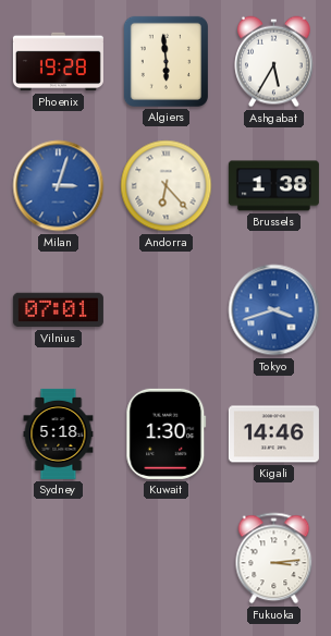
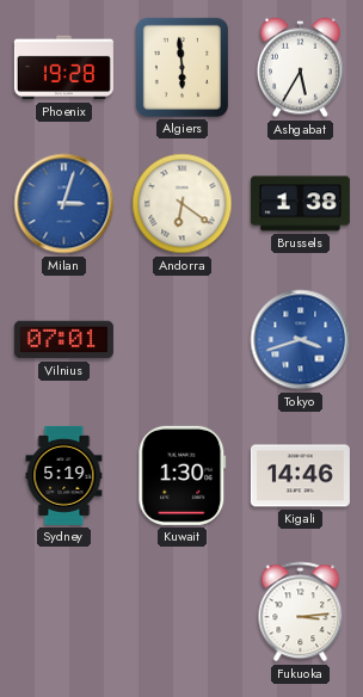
Andorra: 6:23 -> 6:21 (183, 204)
Sydney: 5:18 -> 5:19 (64, 475)
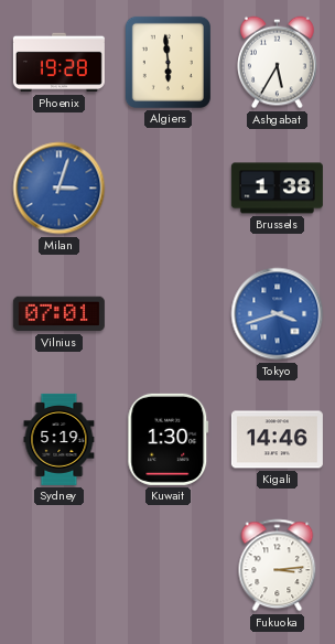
Andorra: 6:21 -> none (183, 204)
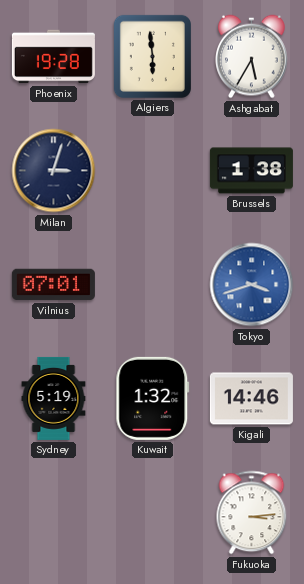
Milan dial: blue -> navy (54, 171)
Kuwait: 1:30 -> 1:32 (153, 398)
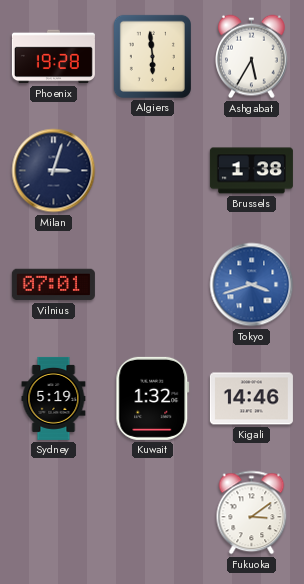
Fukuoka: 3:14 -> 3:09 (252, 513)
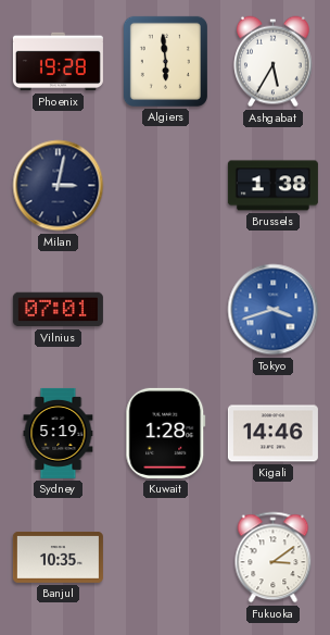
Milan: 3:03 -> 3:02 (59, 186)
Kuwait: 1:32 -> 1:28 (166, 433)
Banjul: none -> 10:35 (58, 557)
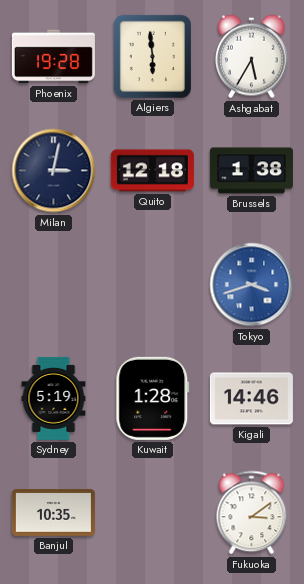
Quito: none -> 12:18 (152, 171)
Vilnius: 07:01 -> none (58, 310)
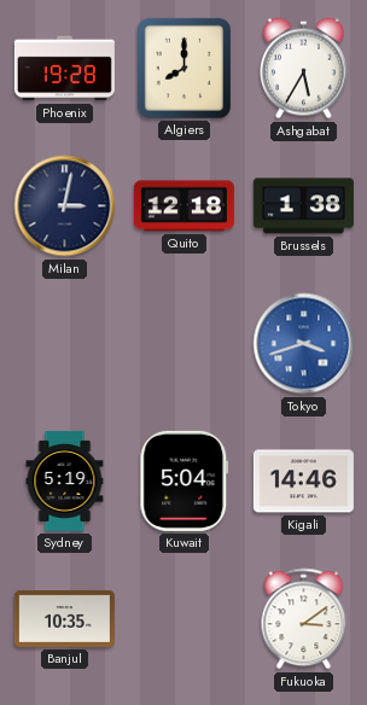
Algiers: 5:59 -> 8:00 (183, 68)
Kuwait: 1:28 -> 5:04 (185, 480)
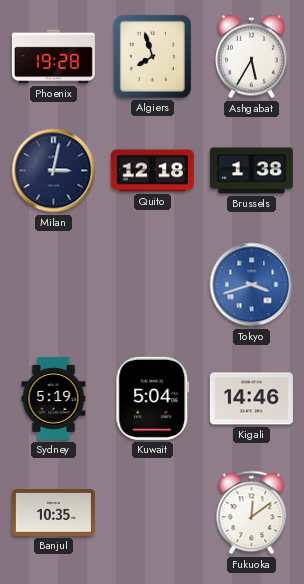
Algiers: 8:00 -> 7:57 (152, 56)
Fukuoka: 3:09 -> 12:09 (252, 513)
